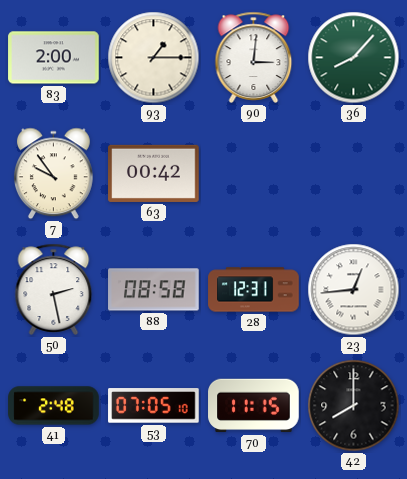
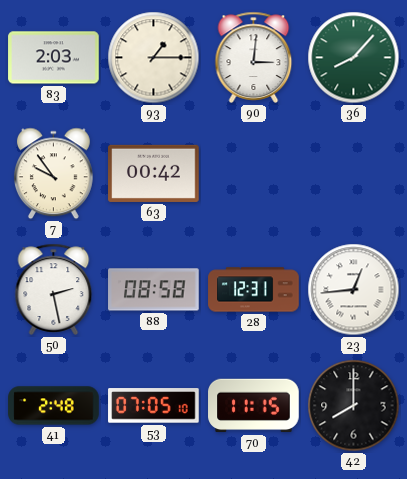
83: 2:00 -> 2:03 (54, 58)
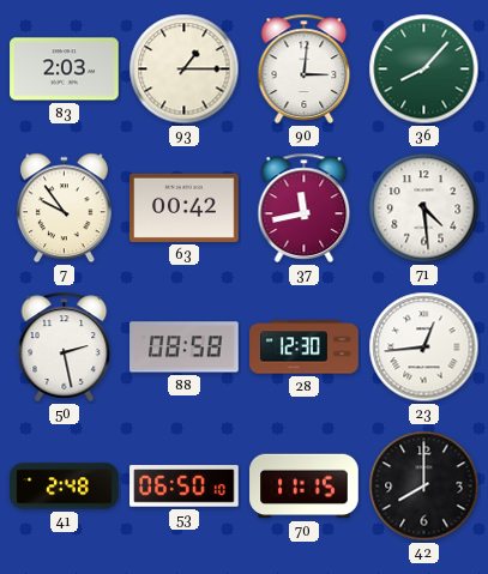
37: none -> 11:43 (305, 207)
71: none -> 4:29 (424, 209)
28: 12:31 -> 12:30 (305, 348)
53: 07:05 -> 06:50 (185, 487)
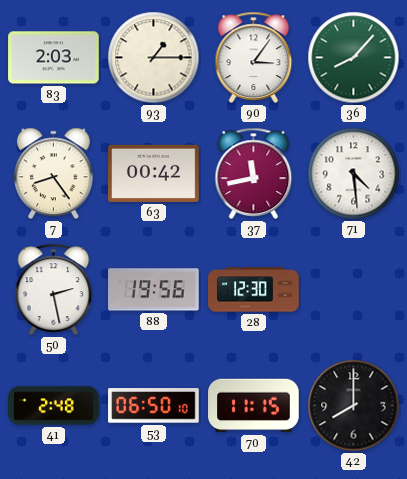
90: 3:01 -> 3:06 (254, 57)
7: 9:54 -> 8:24 (53, 174)
88: 08:58 -> 19:56 (154, 290)
23: 12:44 -> none (424, 348)
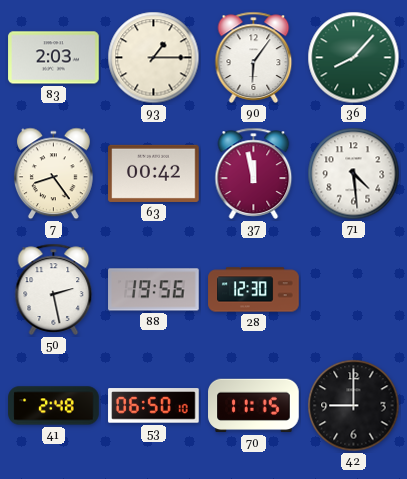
90: 3:06 -> 6:06 (254, 57)
37: 11:43 -> 11:58 (254, 173)
42: 8:00 -> 9:00 (354, 406)
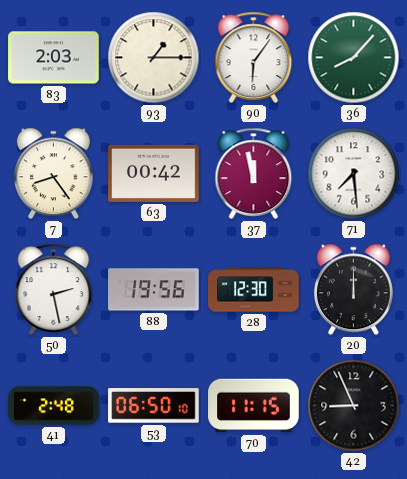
71: 4:29 -> 7:29 (354, 174)
20: none -> 12:00 (353, 290)
42: 9:00 -> 8:56 (354, 406)
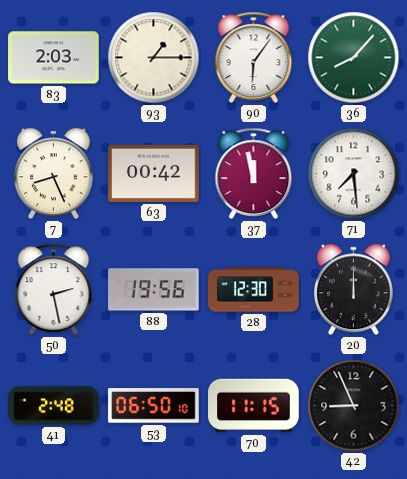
7: 8:24 -> 8:26 (53, 174)
